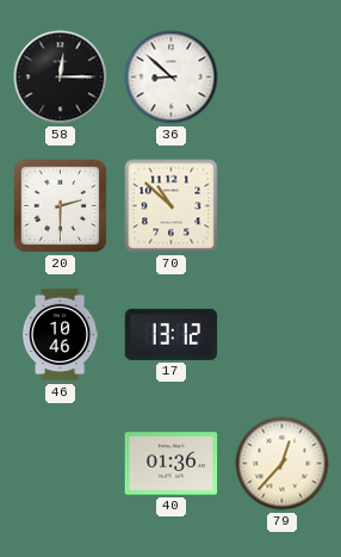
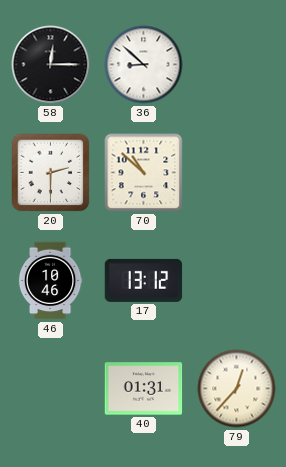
40: 01:36 -> 01:31 (144, 389)
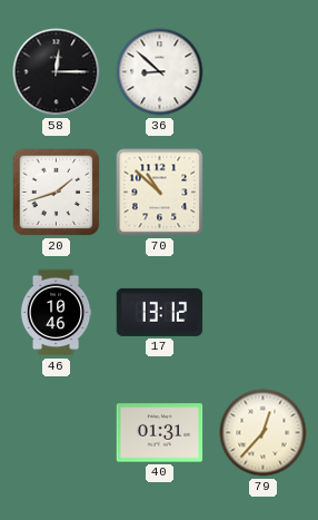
20: 2:30 -> 1:42 (57, 193)
